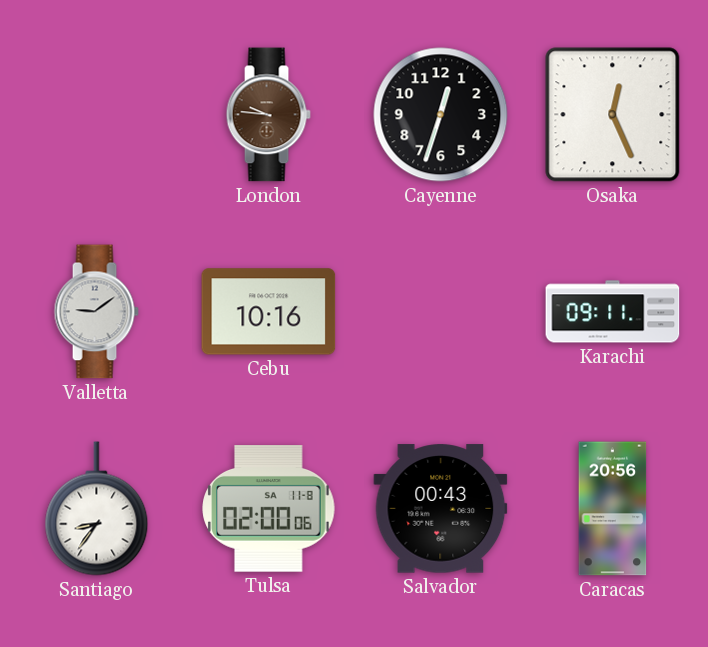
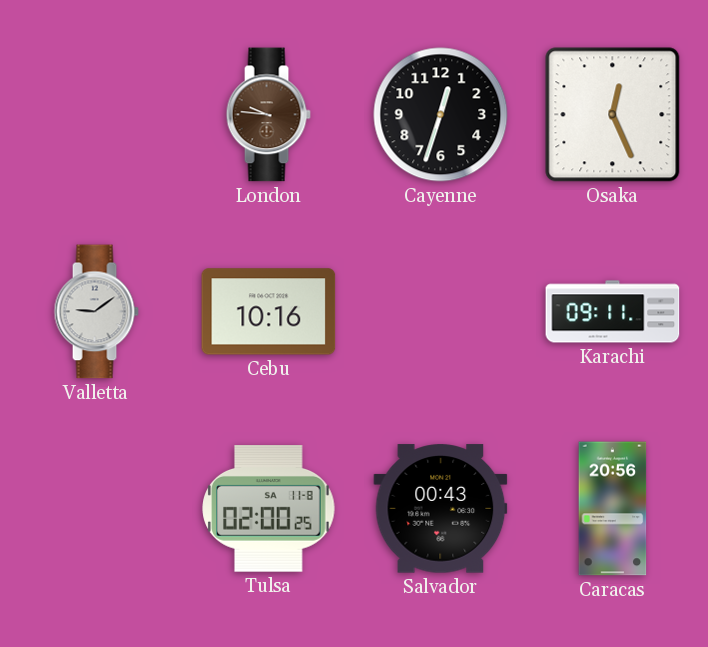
Santiago: 8:36 -> none (97, 509)
Tulsa: 02:00:06 -> 02:00:25 (269, 509)
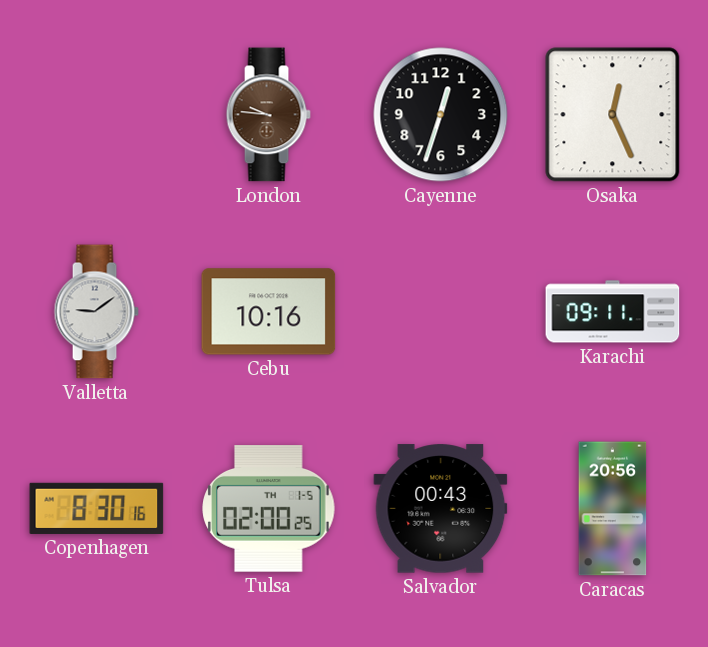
Copenhagen: none -> 8:30 (97, 508)
Tulsa date: SA 11-8 -> TH 1-5 (269, 509)
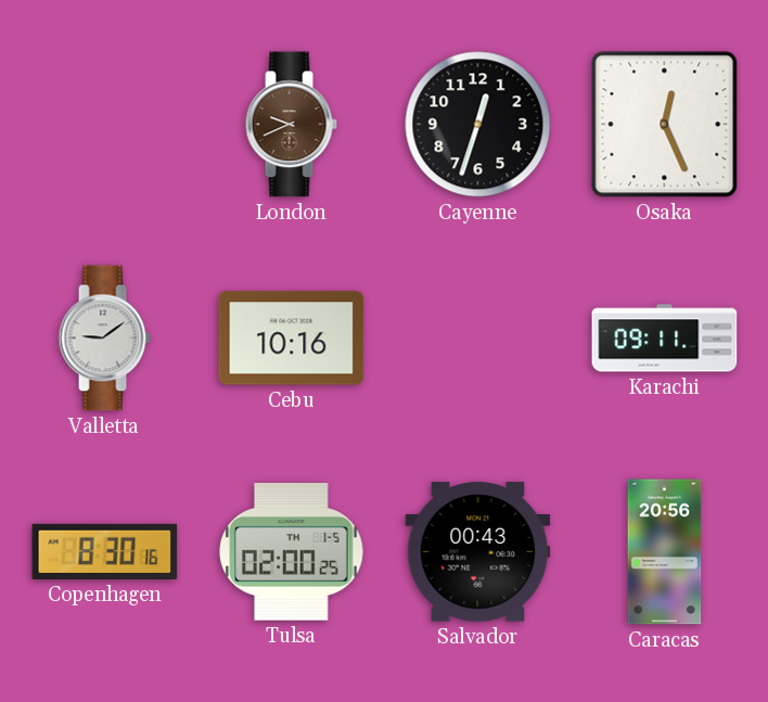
London: 9:46 -> 9:41 (291, 125)
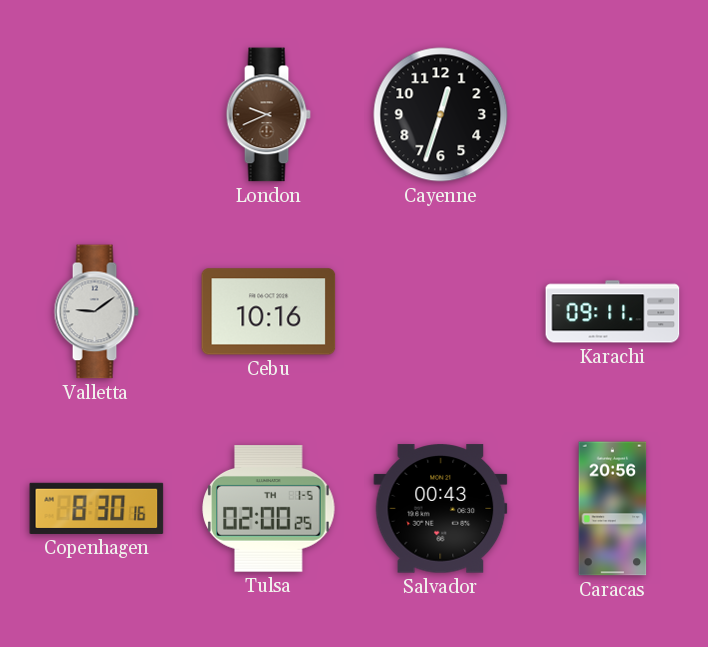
Osaka: 12:26 -> none (665, 125)
